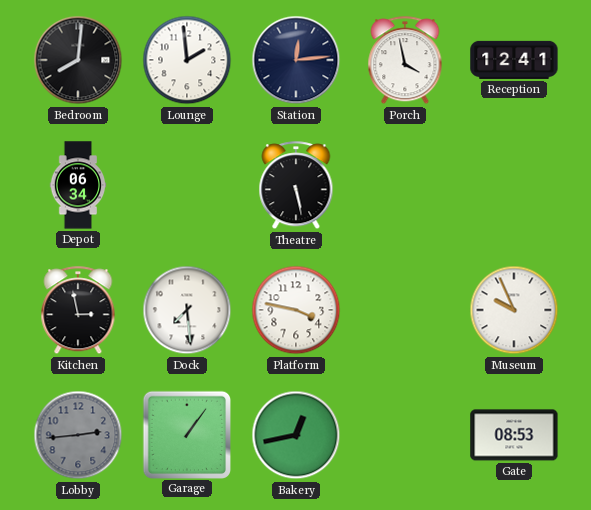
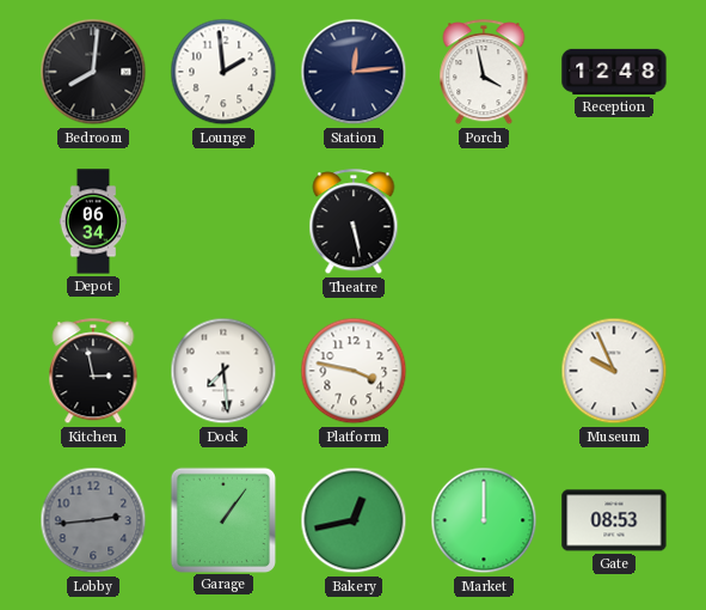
Reception: 12:41 -> 12:48 (614, 72)
Market: none -> 12:00 (484, 520)
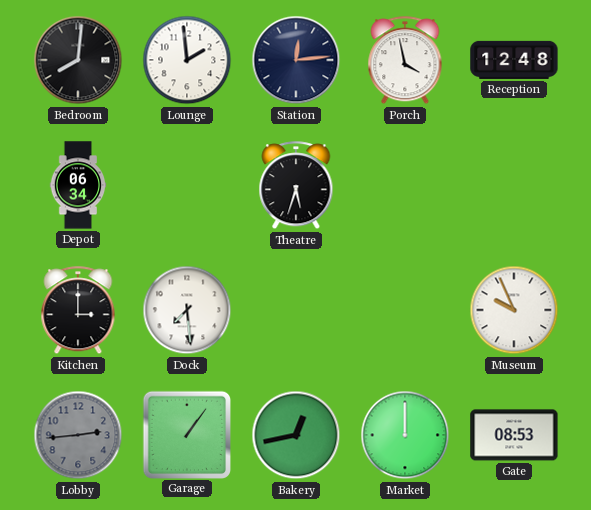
Theatre: 5:28 -> 5:33 (296, 186)
Kitchen: 2:58 -> 3:00 (78, 311)
Platform: 3:47 -> none (354, 371)
